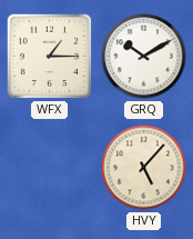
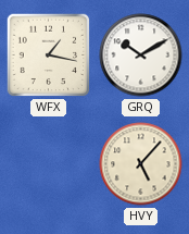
WFX: 1:15 -> 1:17 (49, 56)
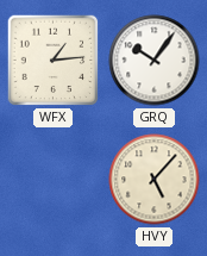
WFX: 1:17 -> 1:14 (54, 61)
GRQ: 10:10 -> 10:06 (155, 61)
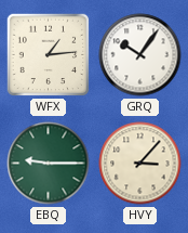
EBQ: none -> 9:15 (49, 164)
HVY: 5:07 -> 3:07 (140, 164)
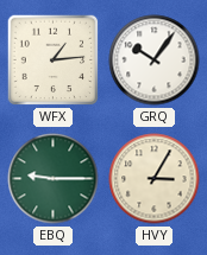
HVY: 3:07 -> 3:05 (155, 179)
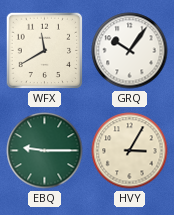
WFX: 1:14 -> 11:40 (45, 51)
